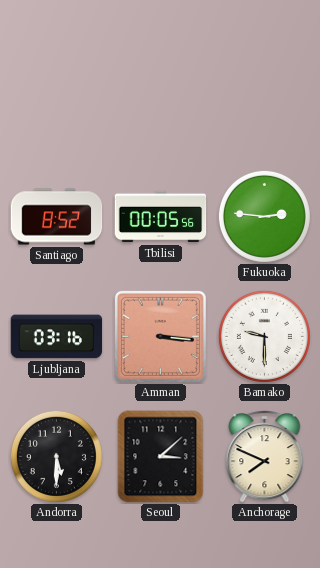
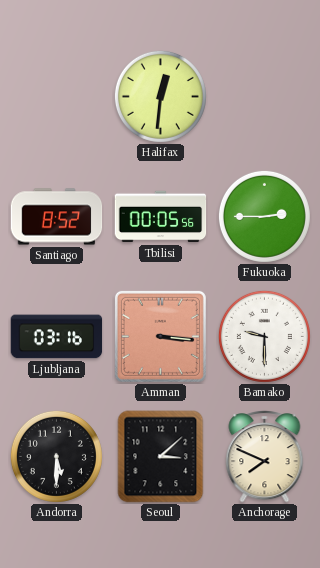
Halifax: none -> 12:31 (160, 96)
Fukuoka: 2:46 -> 2:45 (264, 216)
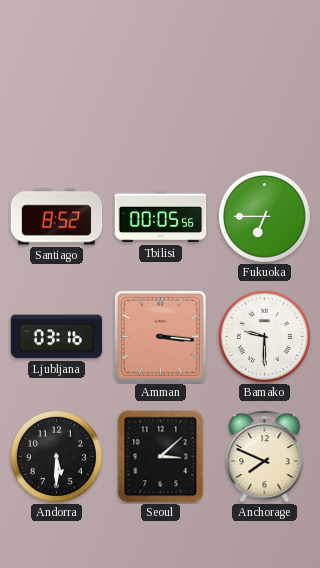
Halifax: 12:31 -> none (160, 96)
Fukuoka: 2:45 -> 6:45 (264, 216)
